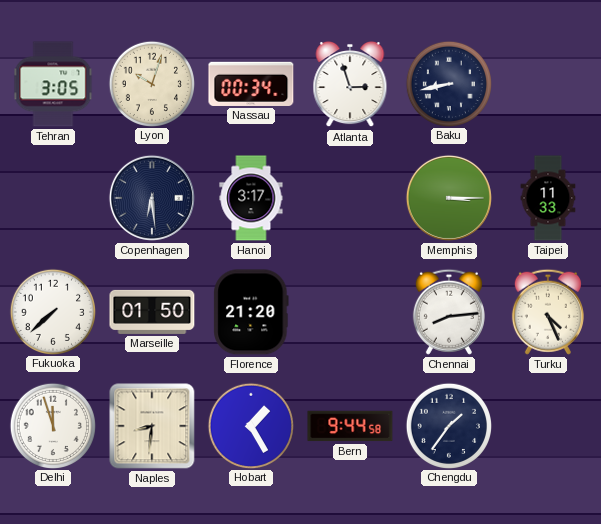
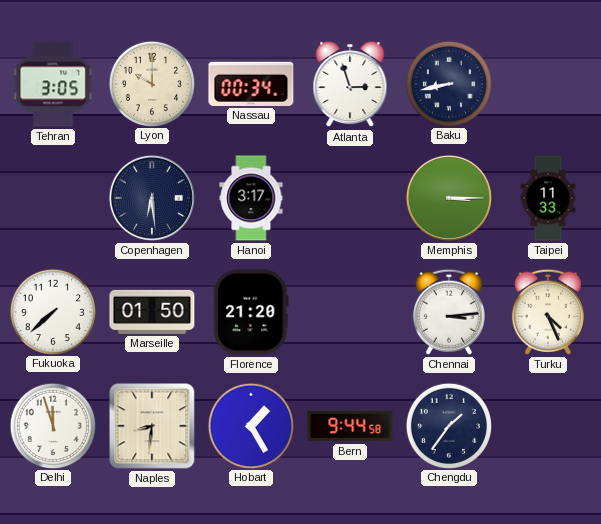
Lyon: 10:03 -> 10:00 (151, 83)
Chennai: 8:14 -> 3:14 (449, 312)
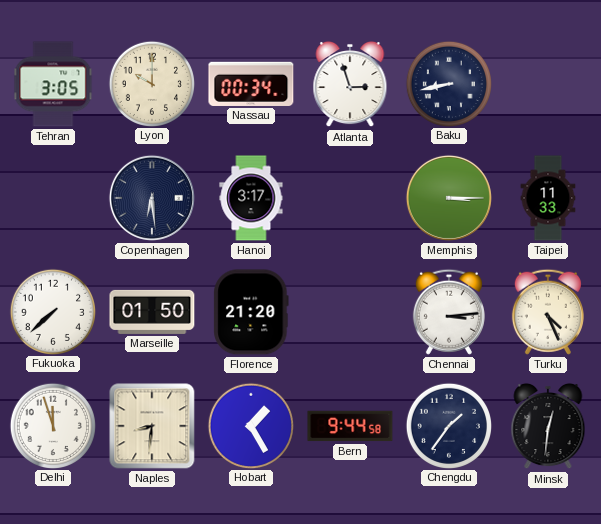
Minsk: none -> 12:31 (548, 426)
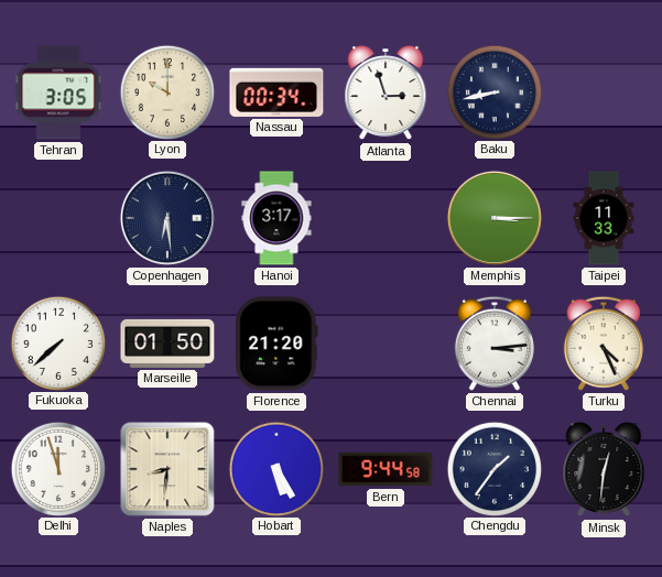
Hobart: 1:25 -> 5:25 (275, 468)
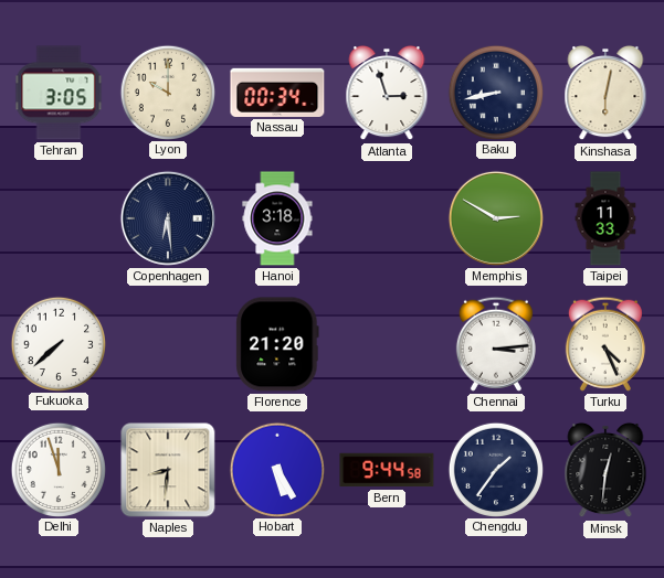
Kinshasa: none -> 6:02 (605, 93)
Hanoi: 3:17 -> 3:18 (277, 218)
Memphis: 3:15 -> 2:50 (496, 218)
Marseille: 01:50 -> none (167, 344)
